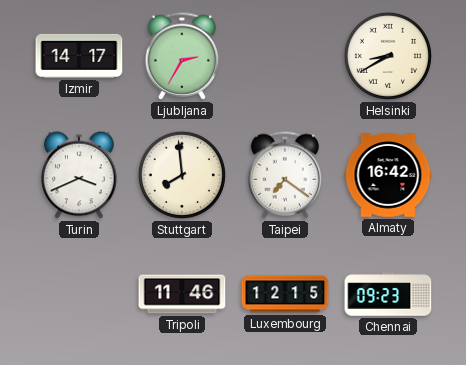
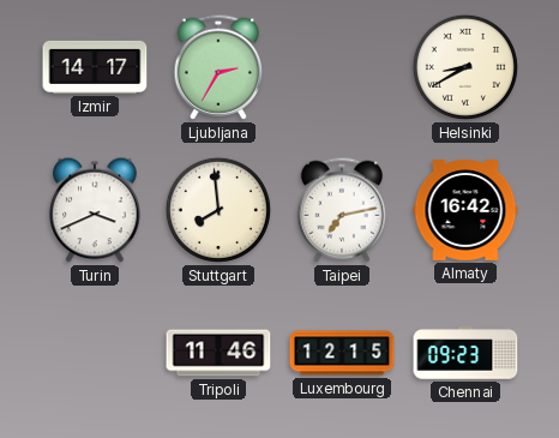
Taipei: 7:21 -> 7:13 (342, 210)
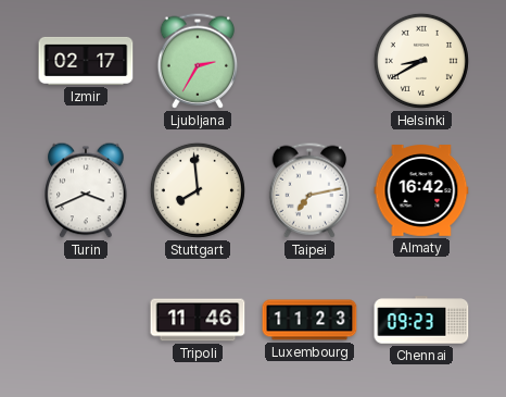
Izmir: 14:17 -> 02:17 (86, 61)
Luxembourg: 12:15 -> 11:23 (309, 320)
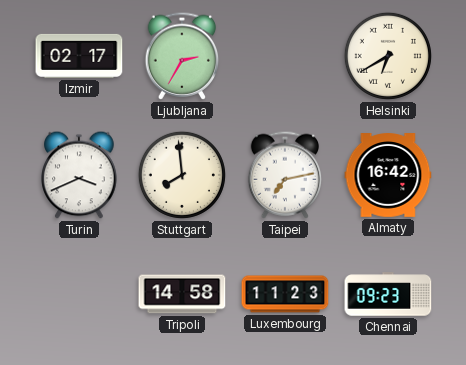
Helsinki: 8:40 -> 6:40 (388, 56)
Tripoli: 11:46 -> 14:58 (182, 294)
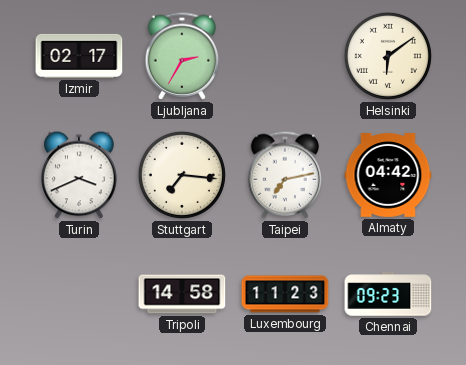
Helsinki: 6:40 -> 6:09 (388, 56)
Stuttgart: 7:59 -> 7:16 (182, 175)
Almaty: 16:42 -> 04:42 (388, 175)
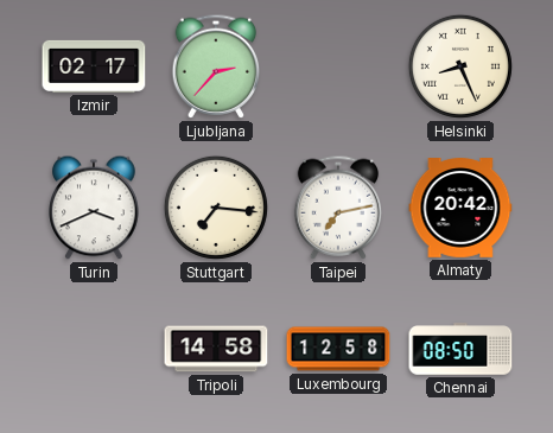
Ljubljana: 2:35 -> 2:37 (216, 66)
Helsinki: 6:09 -> 8:26 (460, 66)
Almaty: 04:42 -> 20:42 (460, 208)
Luxembourg: 11:23 -> 12:58 (338, 349)
Chennai: 09:23 -> 08:50 (460, 349)
